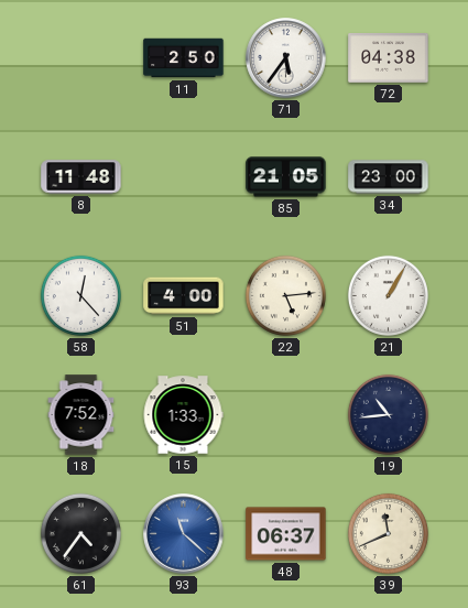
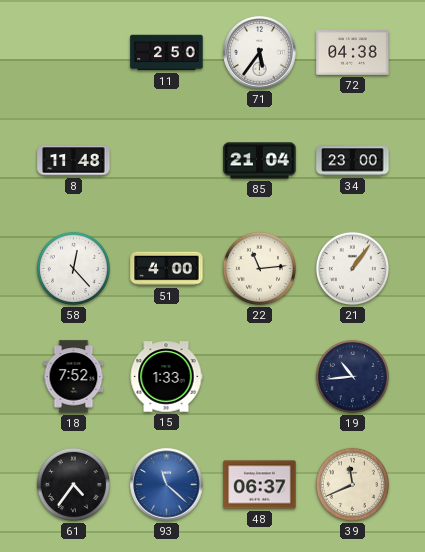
85: 21:05 -> 21:04 (260, 161)
22: 5:14 -> 11:14 (259, 268)
21: 1:05 -> 1:06 (352, 268)
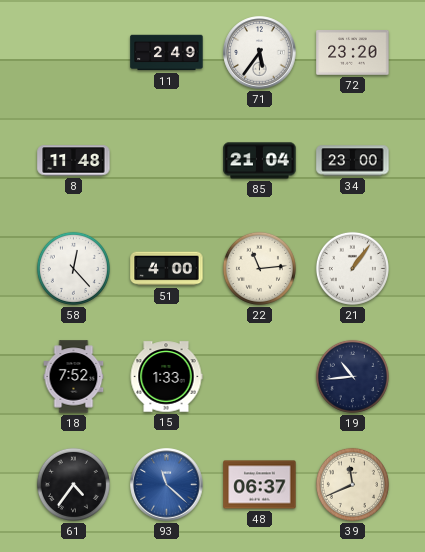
11: 2:50 -> 2:49 (167, 53)
72: 04:38 -> 23:20 (353, 53)
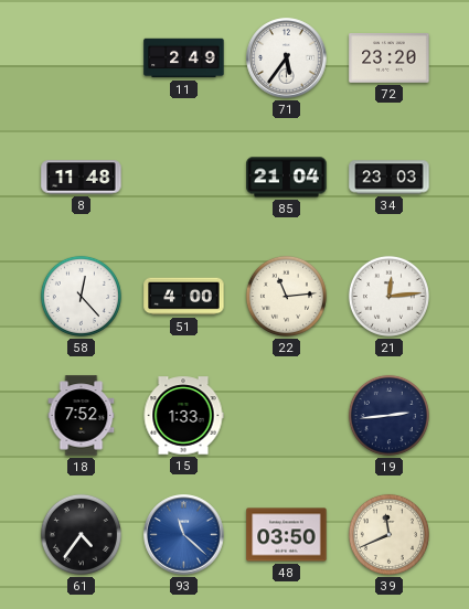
34: 23:00 -> 23:03 (390, 178)
21: 1:06 -> 12:14 (388, 296)
19: 10:44 -> 2:44 (388, 415)
48: 06:37 -> 03:50 (287, 535)
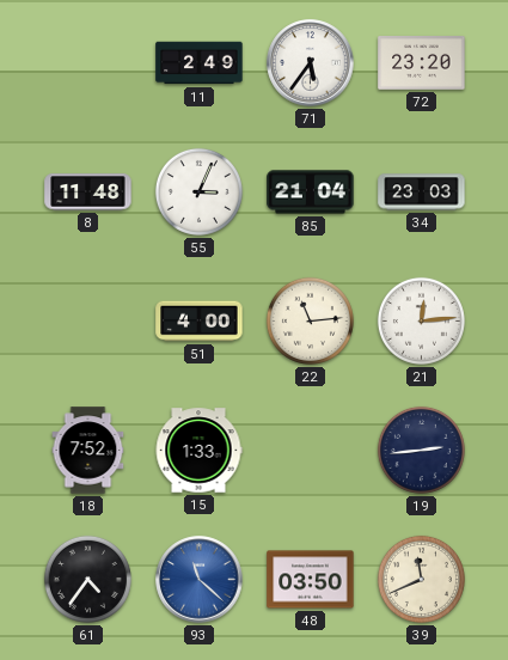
55: none -> 3:04 (198, 191)
58: 12:23 -> none (81, 296)
